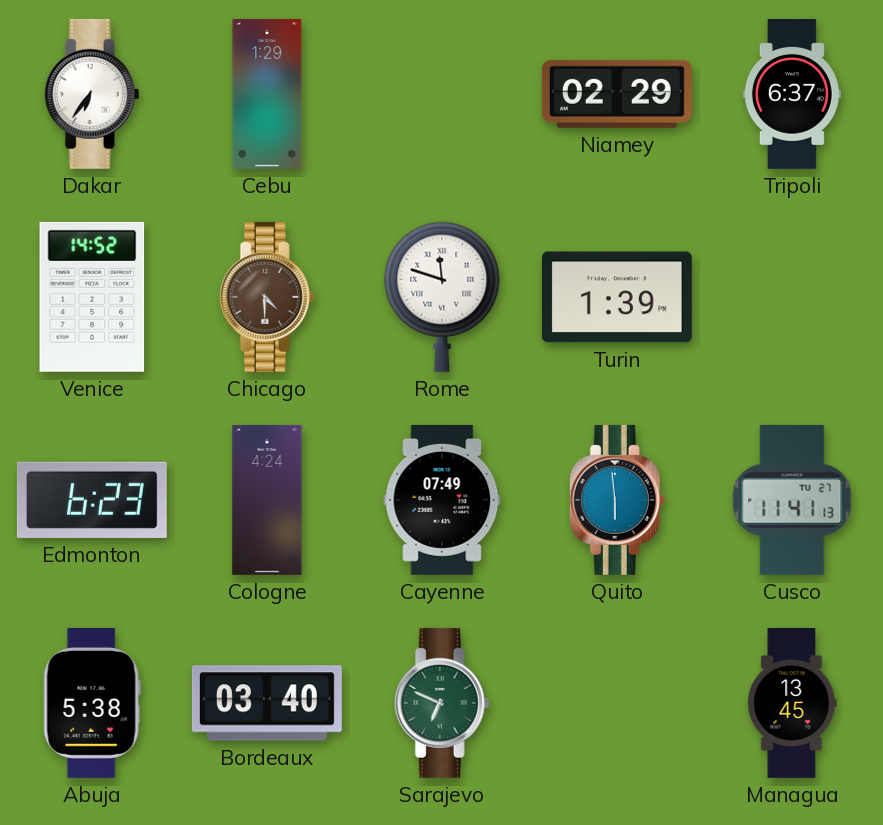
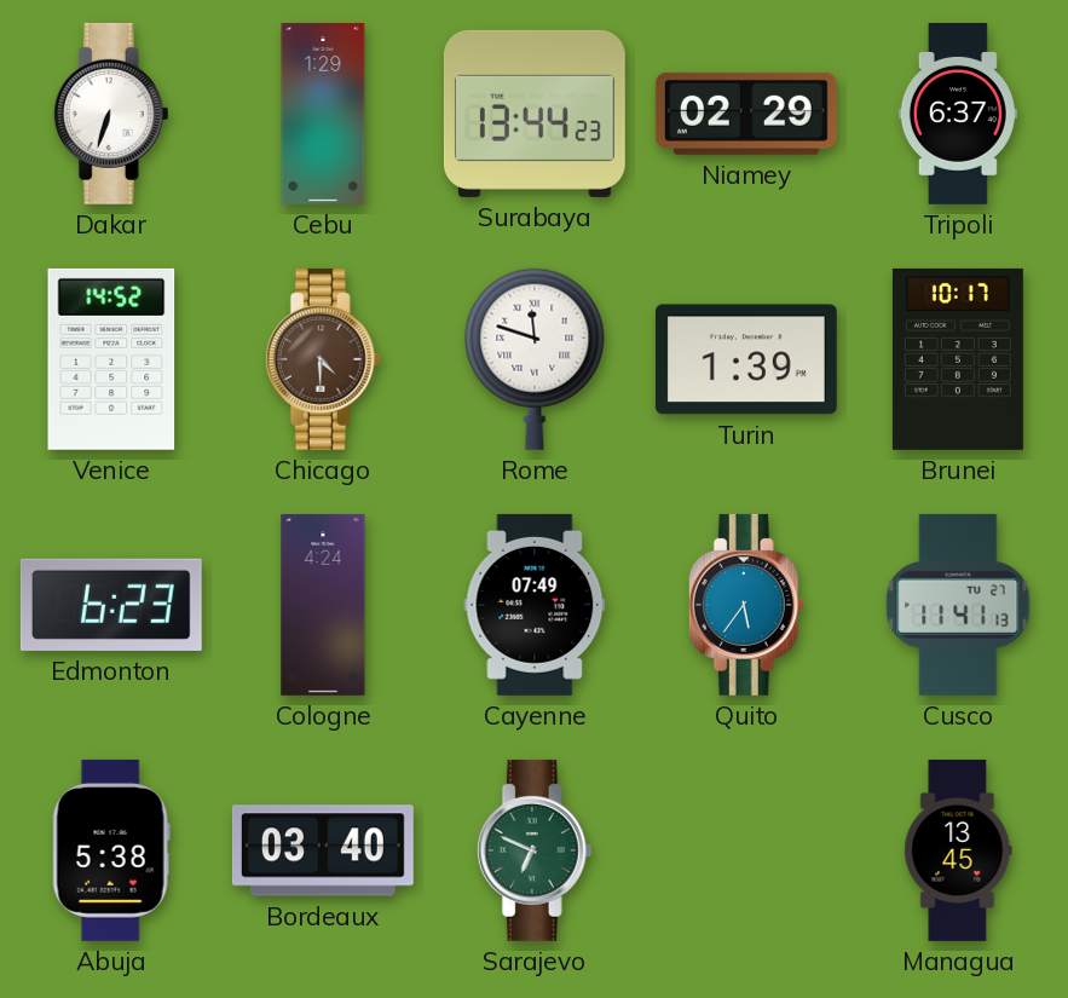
Dakar: 6:36 -> 6:33 (111, 114)
Surabaya: none -> 13:44 (535, 114)
Brunei: none -> 10:17 (958, 359)
Quito: 5:59 -> 5:36 (746, 605)
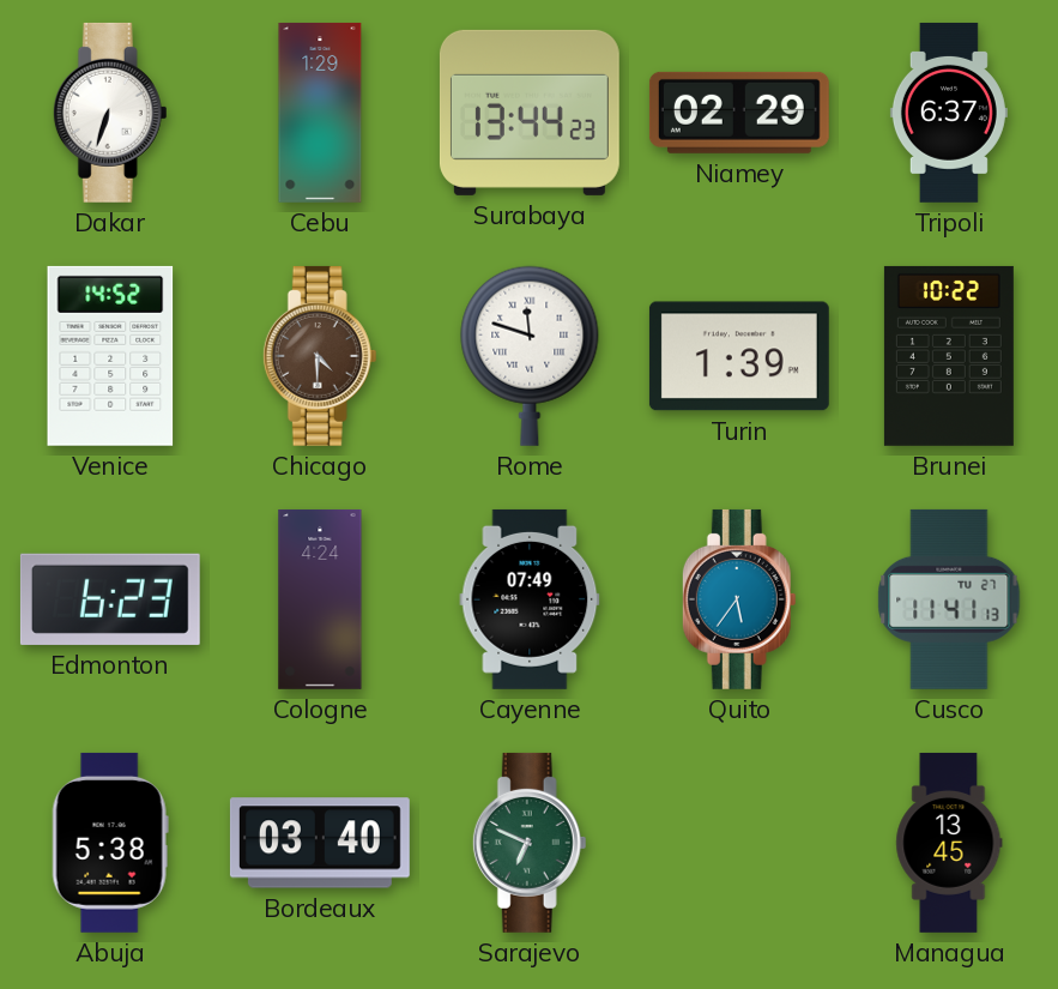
Brunei: 10:17 -> 10:22 (949, 356)
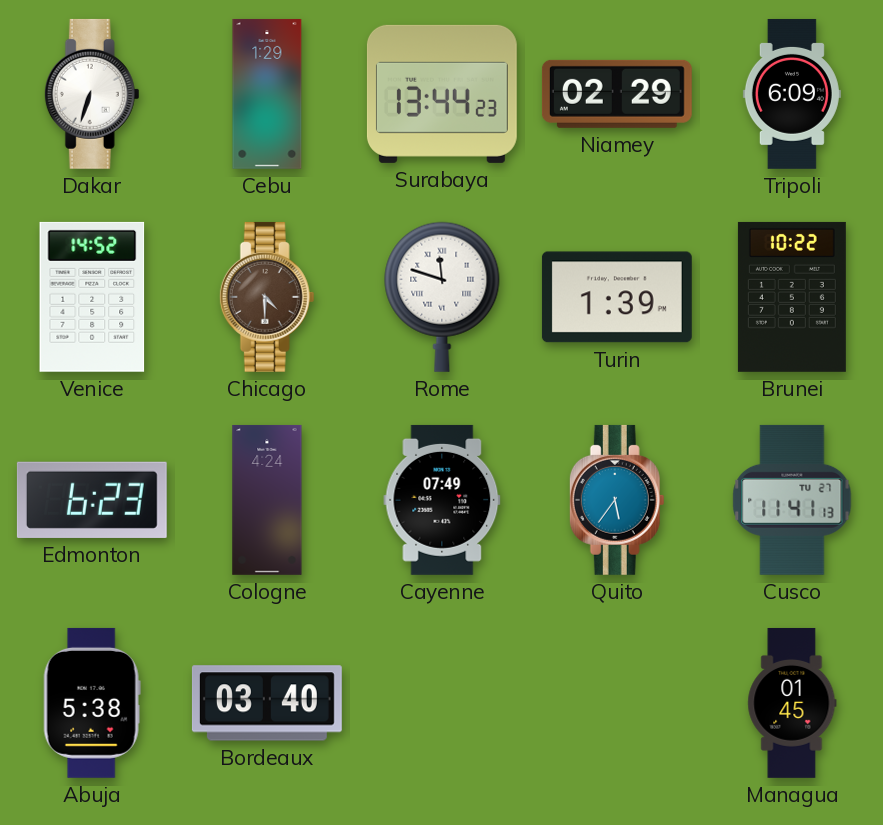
Tripoli: 6:37 -> 6:09 (792, 94)
Sarajevo: 6:49 -> none (530, 843)
Managua: 13:45 -> 01:45 (792, 703)
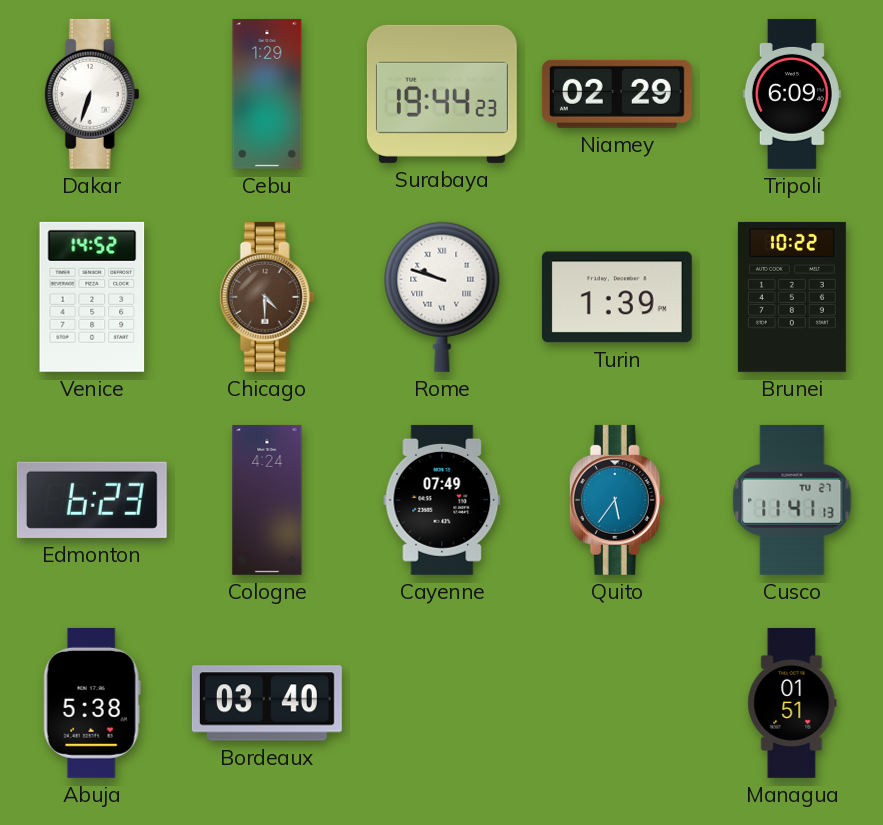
Surabaya: 13:44 -> 19:44 (442, 94)
Rome: 11:48 -> 9:48 (442, 297)
Managua: 01:45 -> 01:51 (792, 703)
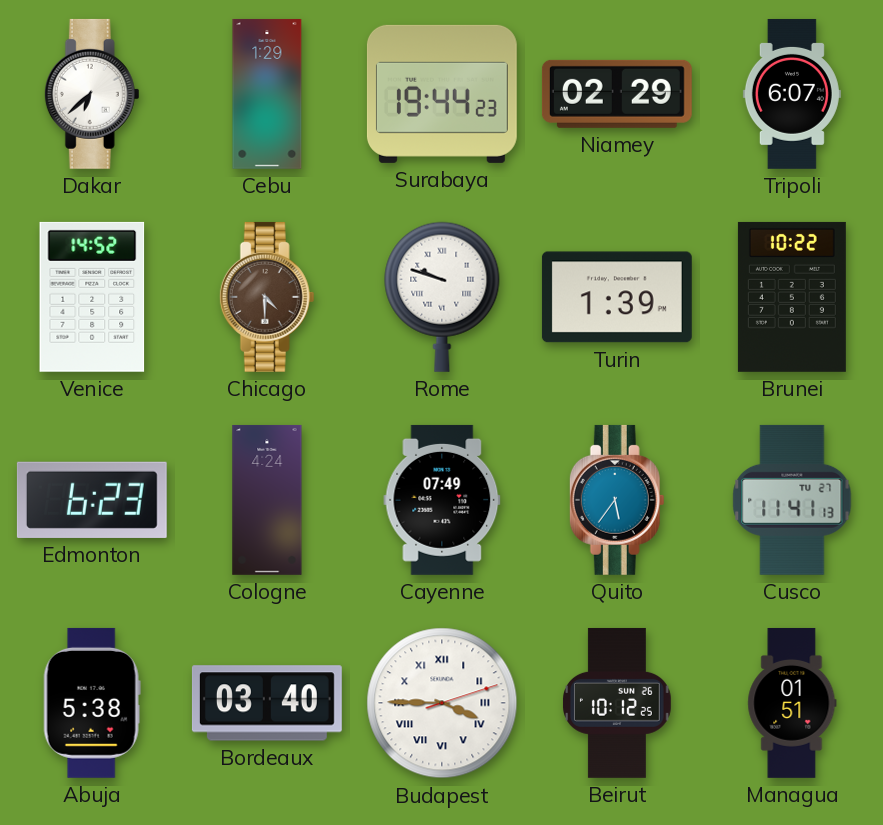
Dakar: 6:33 -> 6:38 (92, 94)
Tripoli: 6:09 -> 6:07 (792, 94)
Budapest: none -> 3:45 (442, 703)
Beirut: none -> 10:12 (618, 703)
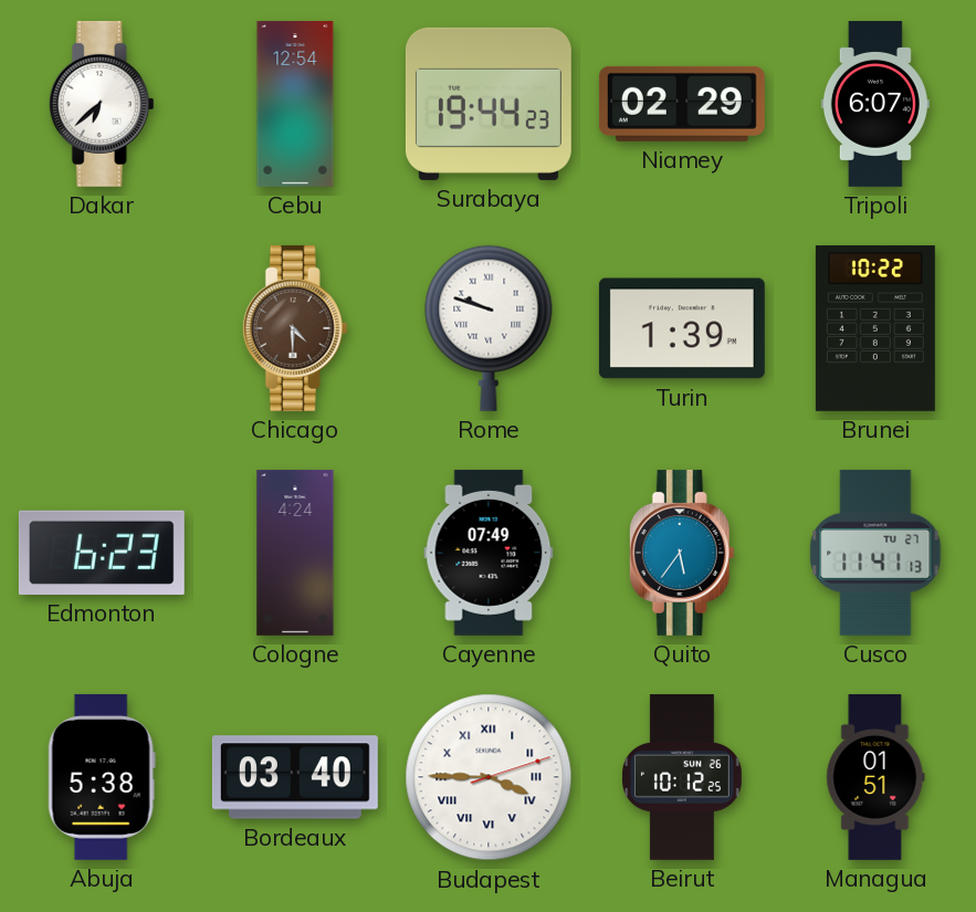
Cebu: 1:29 -> 12:54 (295, 104)
Venice: 14:52 -> none (92, 297)
